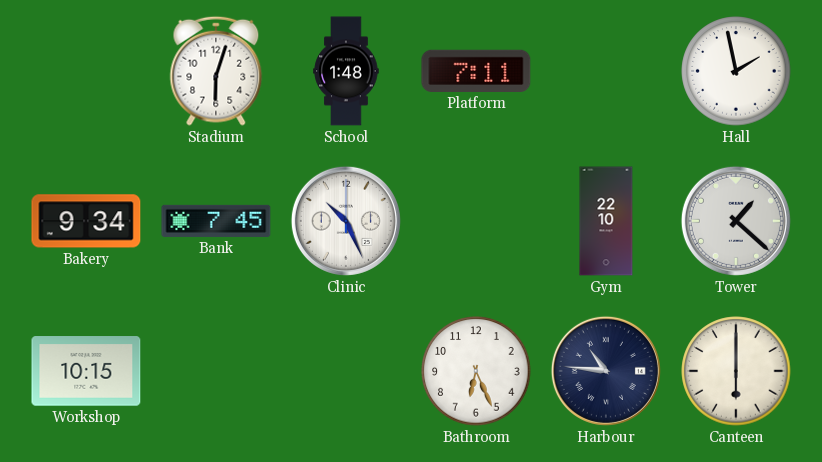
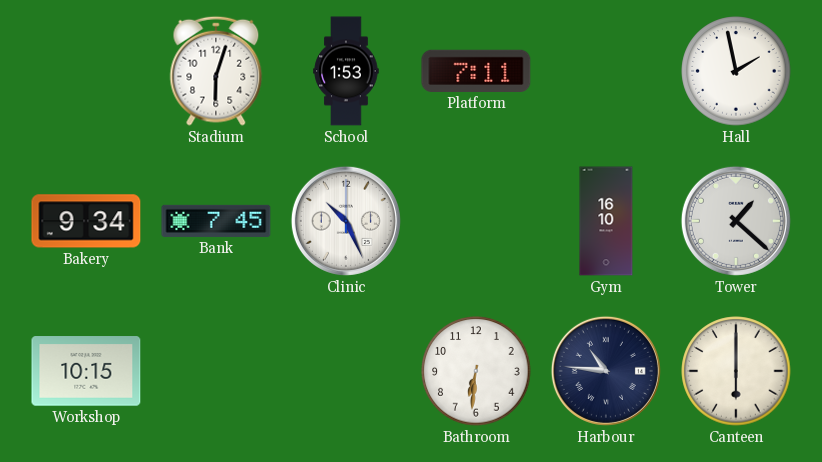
School: 1:48 -> 1:53 (346, 71)
Gym: 22:10 -> 16:10 (606, 221)
Bathroom: 6:26 -> 6:31 (476, 371)
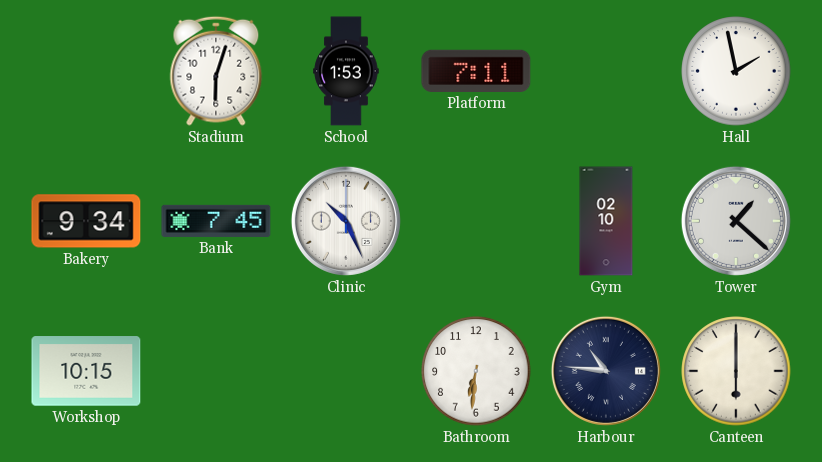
Gym: 16:10 -> 02:10 (606, 221)
